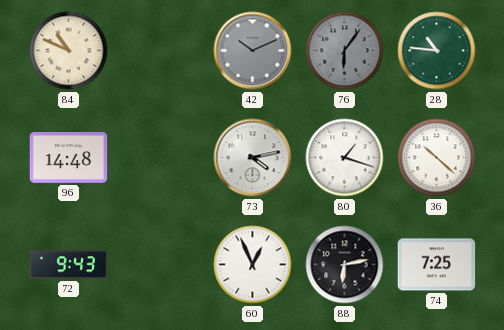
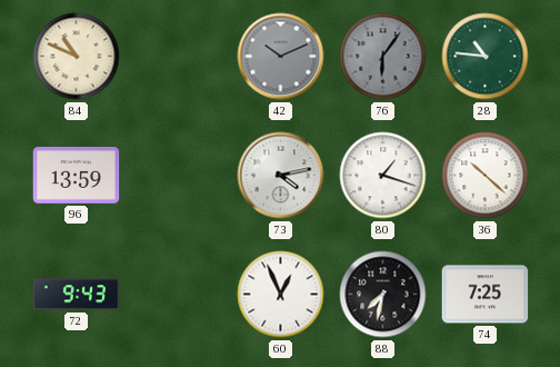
96: 14:48 -> 13:59 (77, 176)
88: 6:13 -> 7:32 (383, 295)
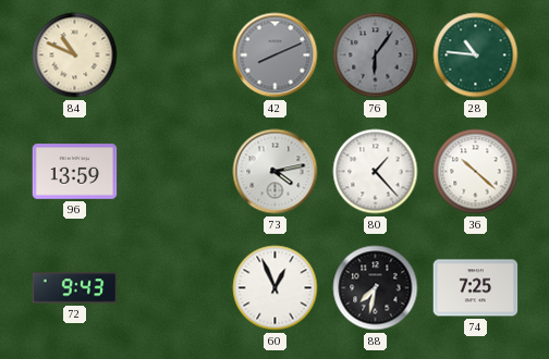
42: 10:11 -> 8:11 (276, 55)
80: 1:18 -> 1:23 (376, 172)
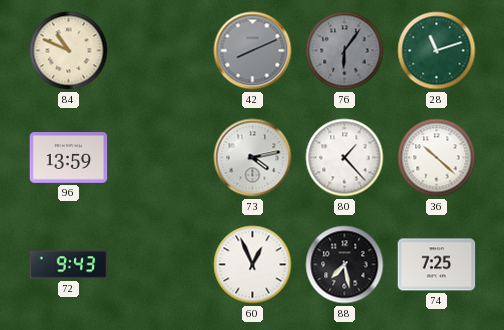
28: 10:46 -> 11:12 (437, 51)
88: 7:32 -> 7:28 (345, 265)
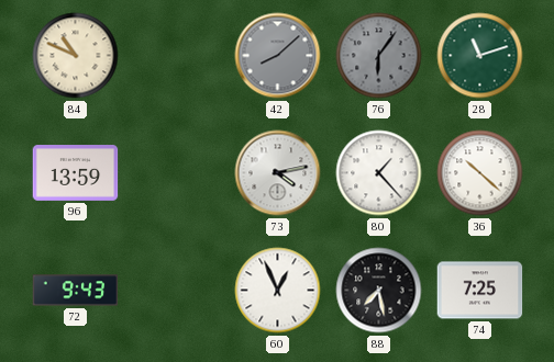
42: 8:11 -> 8:08 (278, 56)
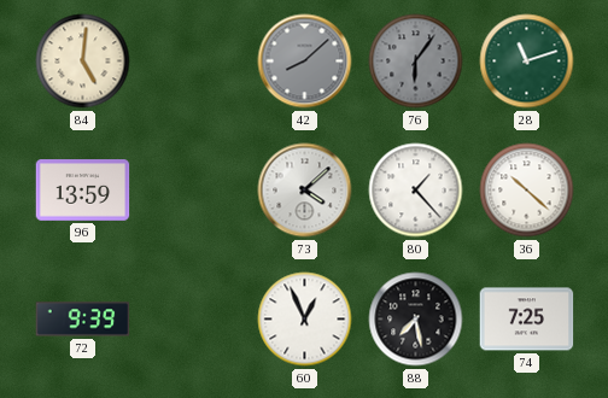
84: 10:49 -> 5:01 (83, 62)
73: 4:13 -> 4:08 (305, 191)
72: 9:43 -> 9:39 (83, 320)
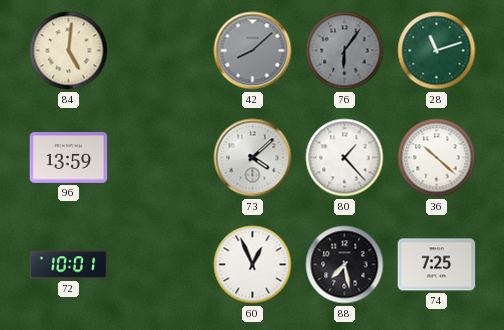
72: 9:39 -> 10:01 (69, 265)
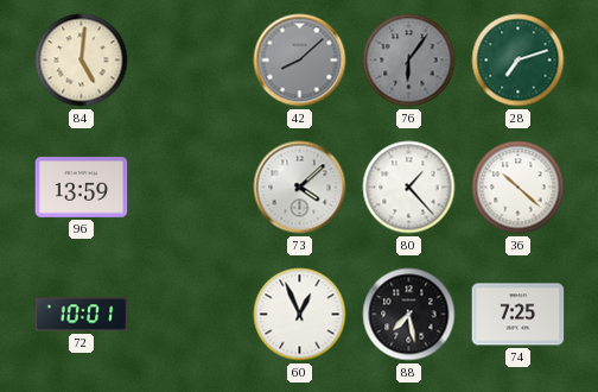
28: 11:12 -> 7:12 (519, 61)
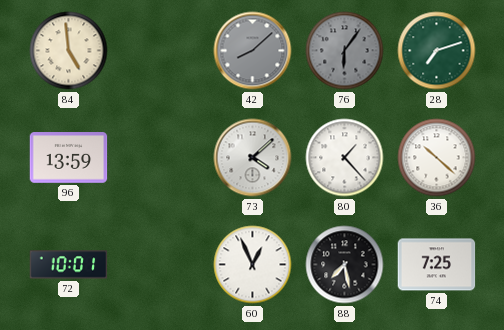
84: 5:01 -> 4:59 (69, 51)
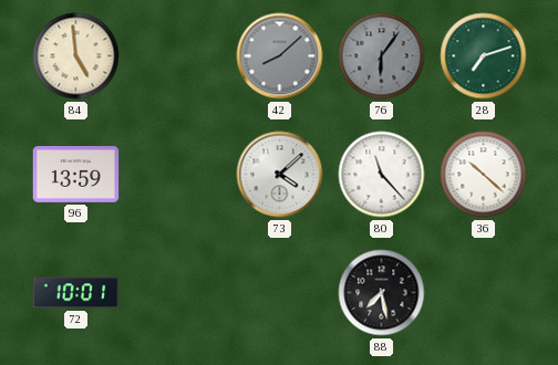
80: 1:23 -> 11:23 (382, 175)
60: 12:56 -> none (253, 265)
74: 7:25 -> none (437, 265)
